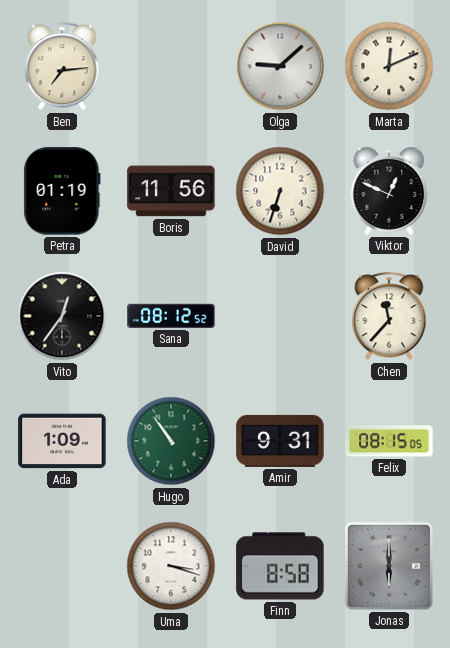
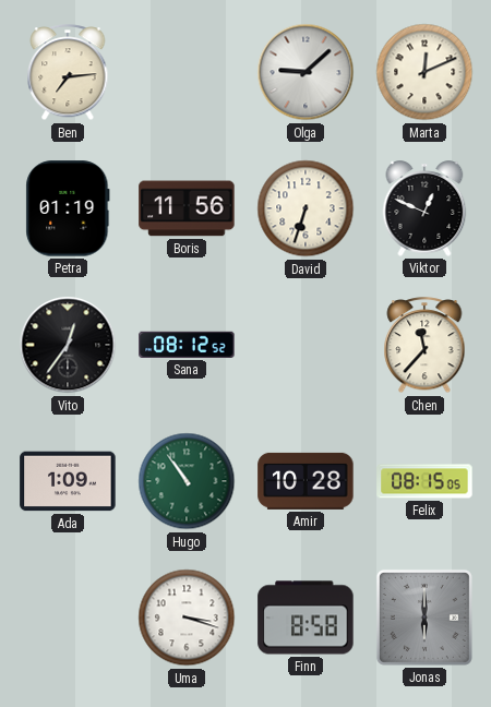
Amir: 9:31 -> 10:28 (306, 481)
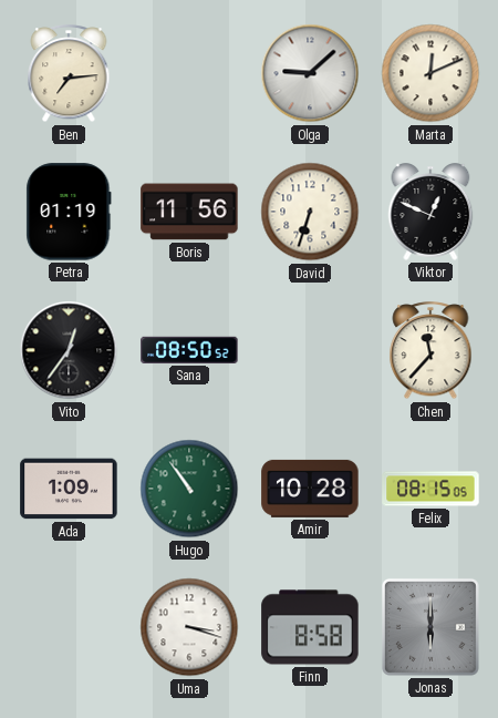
Sana: 08:12 -> 08:50 (189, 350)
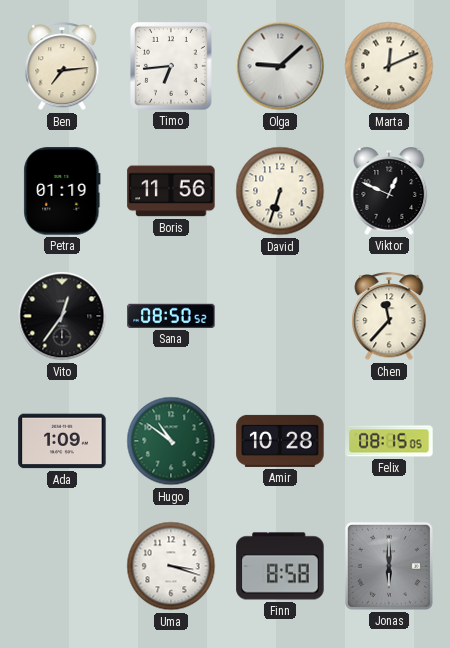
Timo: none -> 6:44 (172, 67)
Hugo: 10:54 -> 10:51 (171, 441)
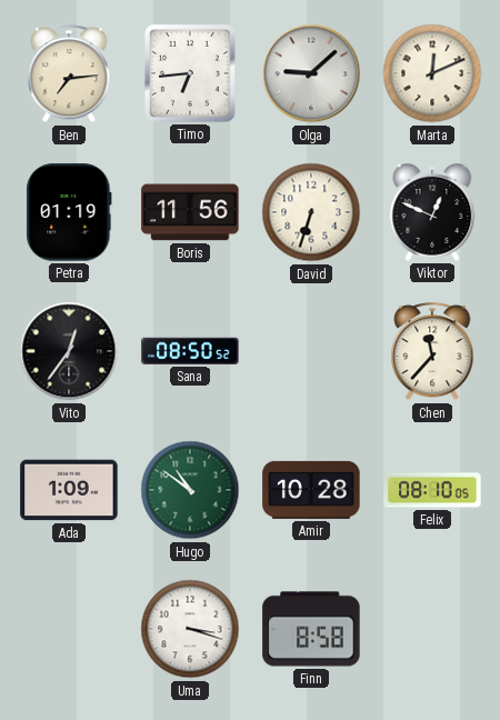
Felix: 08:15 -> 08:10 (432, 490)
Jonas: 6:00 -> none (389, 566)
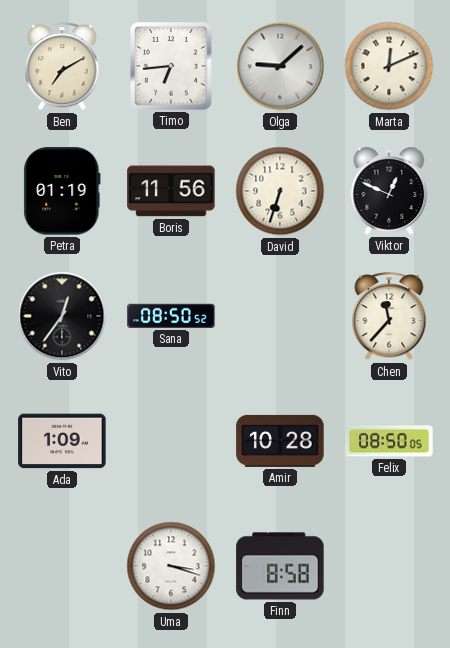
Ben: 7:14 -> 7:10 (62, 67)
Hugo: 10:51 -> none (190, 490)
Felix: 08:10 -> 08:50 (389, 441)
